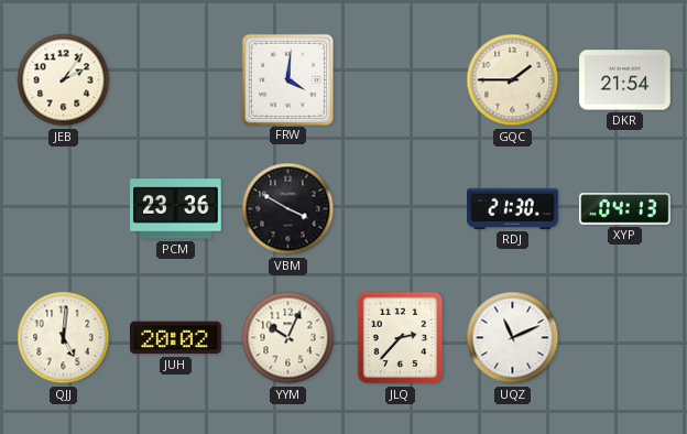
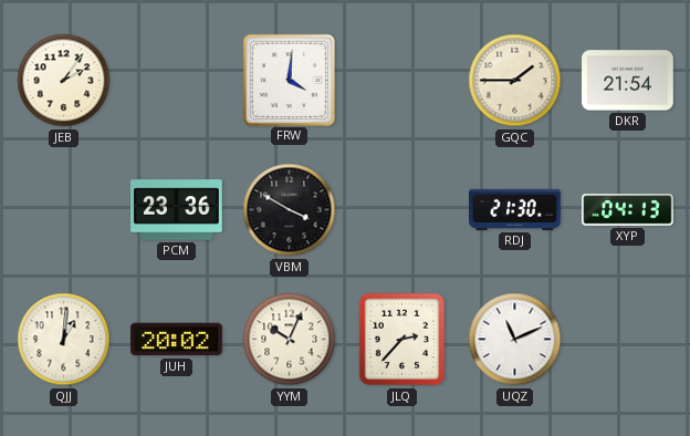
QJJ: 5:01 -> 1:01 (64, 340)
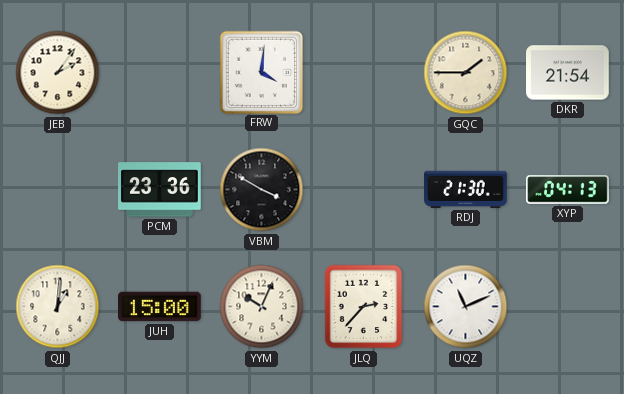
JUH: 20:02 -> 15:00 (160, 307)
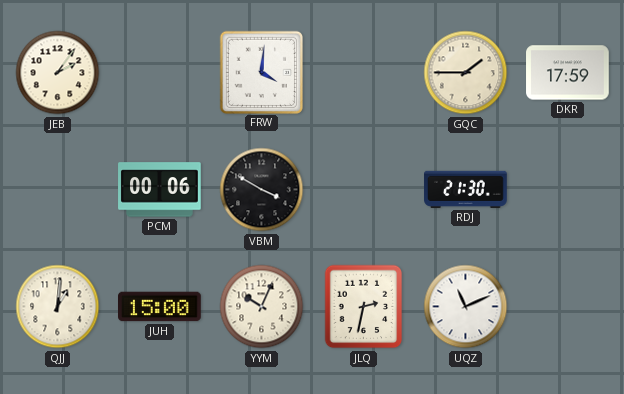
DKR: 21:54 -> 17:59 (568, 73)
PCM: 23:36 -> 00:06 (160, 190)
XYP: 04:13 -> none (568, 190)
JLQ: 2:37 -> 2:32 (364, 307)
